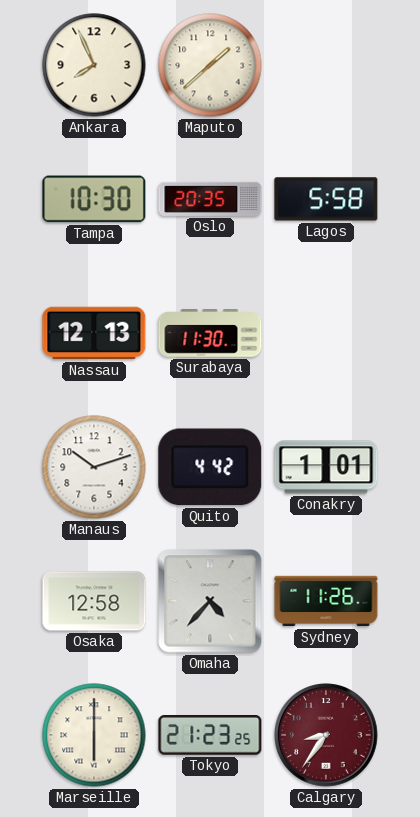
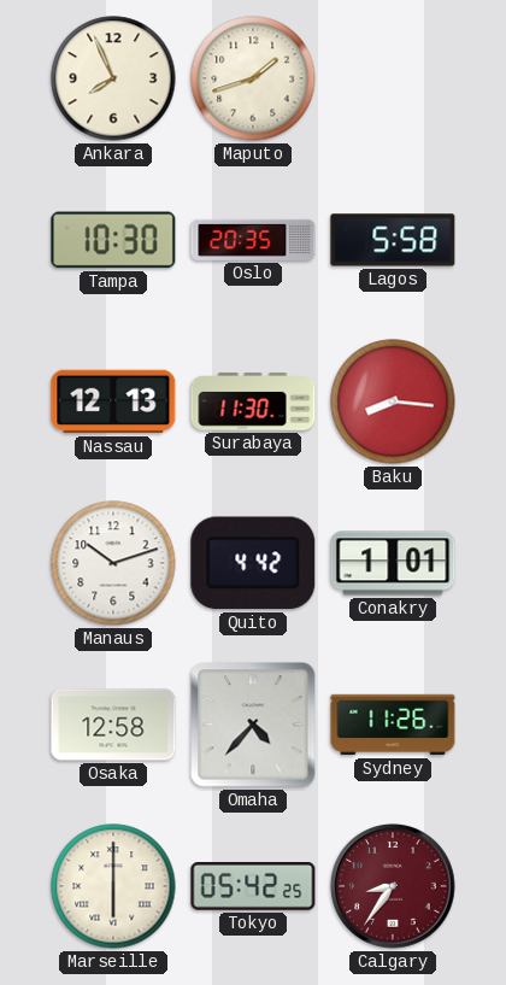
Maputo: 1:38 -> 1:42 (253, 78)
Baku: none -> 8:16 (393, 401)
Tokyo: 21:23 -> 05:42 (253, 887)
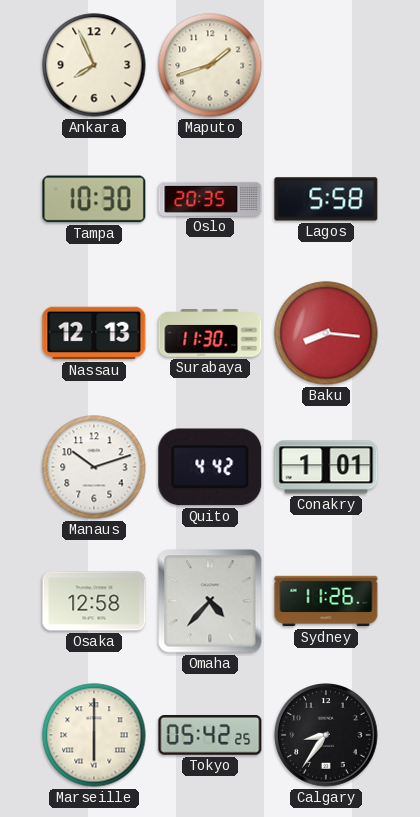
Calgary dial: burgundy -> black (326, 735)
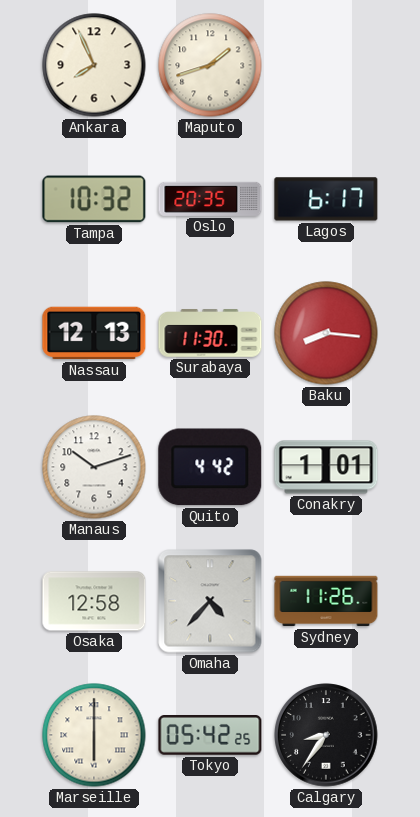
Tampa: 10:30 -> 10:32 (94, 199)
Lagos: 5:58 -> 6:17 (326, 199)
